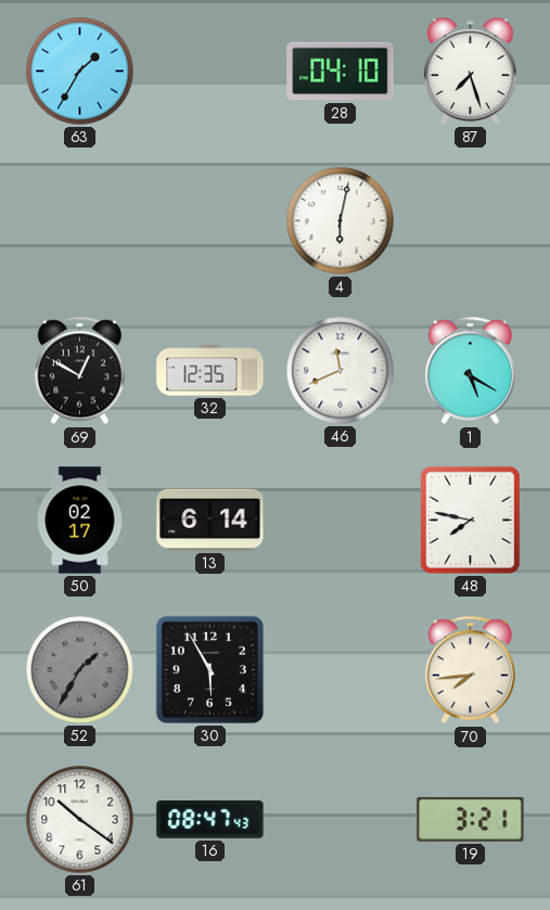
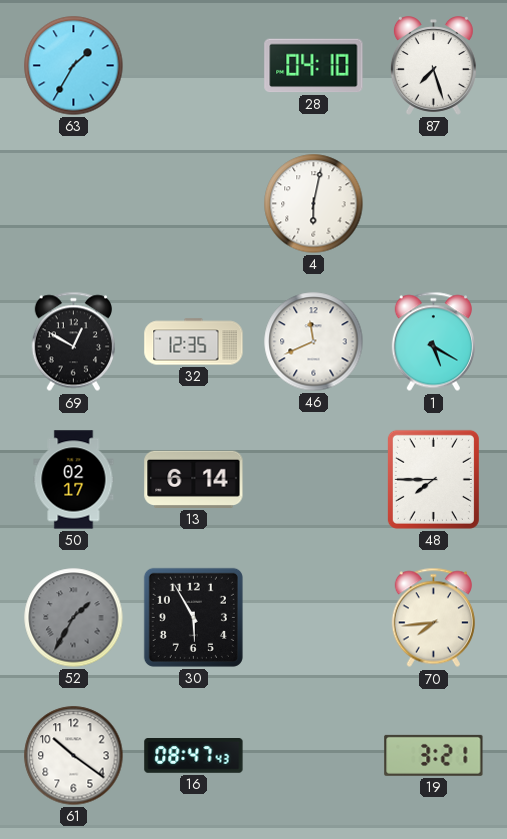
48: 7:47 -> 7:45 (433, 479)
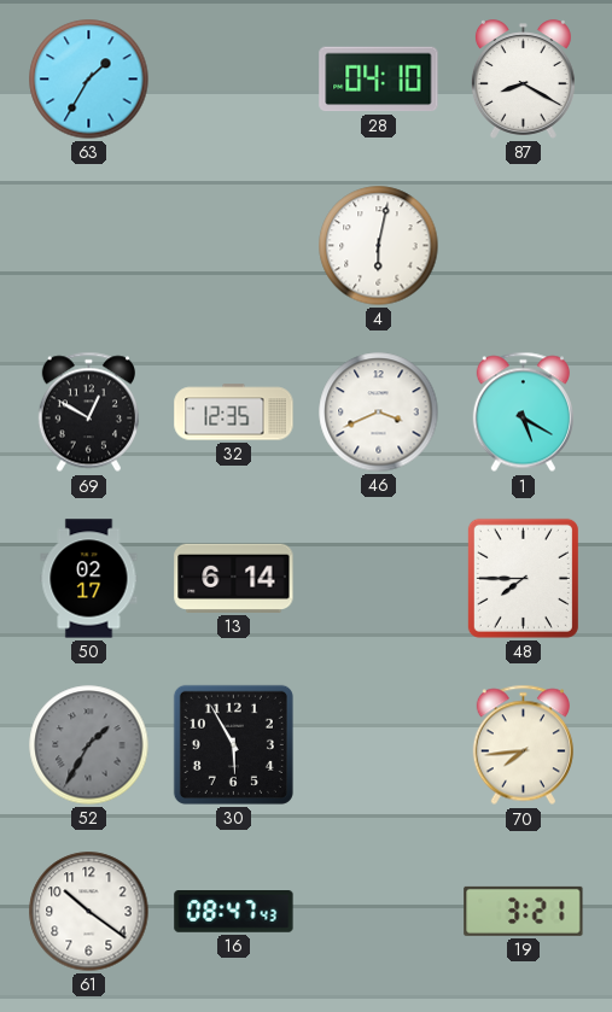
87: 7:27 -> 8:20 (523, 80)
46: 11:41 -> 3:41 (379, 413)
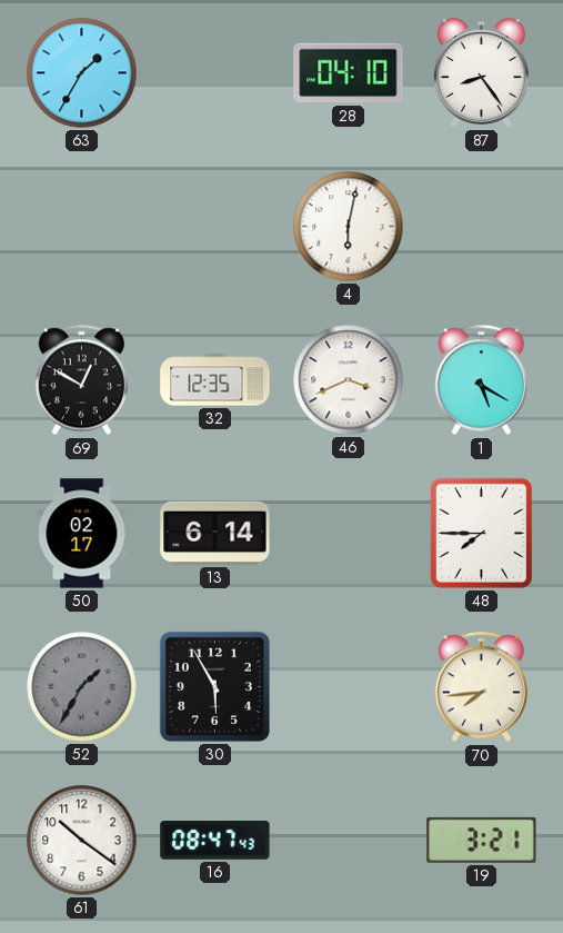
87: 8:20 -> 8:24 (481, 73)
